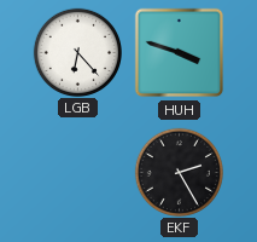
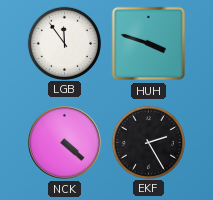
LGB: 6:23 -> 11:54 (64, 43)
NCK: none -> 4:22 (65, 143)
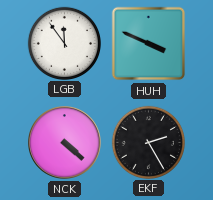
HUH: 3:48 -> 3:49 (149, 44)
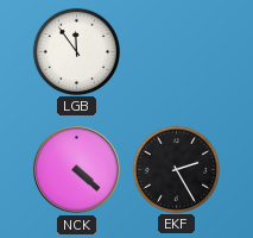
HUH: 3:49 -> none (149, 44)
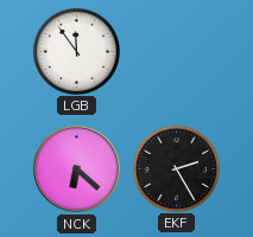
NCK: 4:22 -> 6:22 (77, 169)
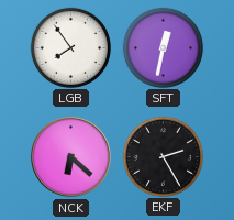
LGB: 11:54 -> 7:54 (70, 47)
SFT: none -> 12:32 (163, 47)
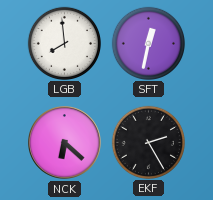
LGB: 7:54 -> 7:59 (64, 43)
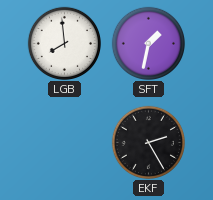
SFT: 12:32 -> 1:32 (148, 43)
NCK: 6:22 -> none (65, 143)
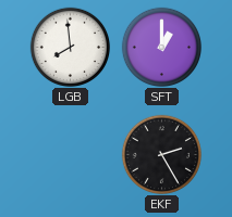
SFT: 1:32 -> 1:00 (161, 47)
